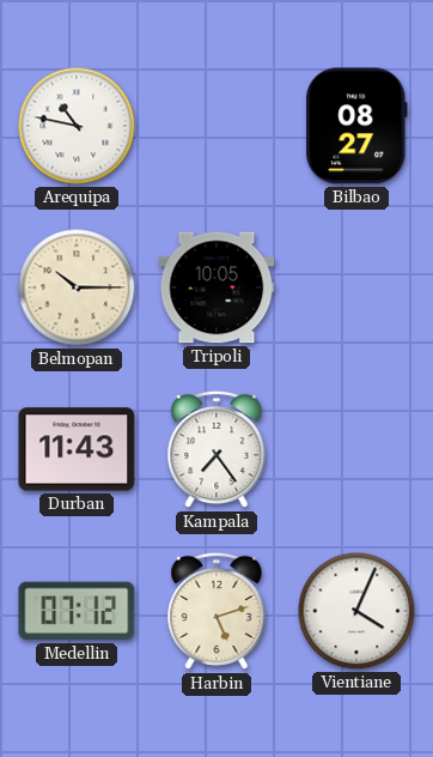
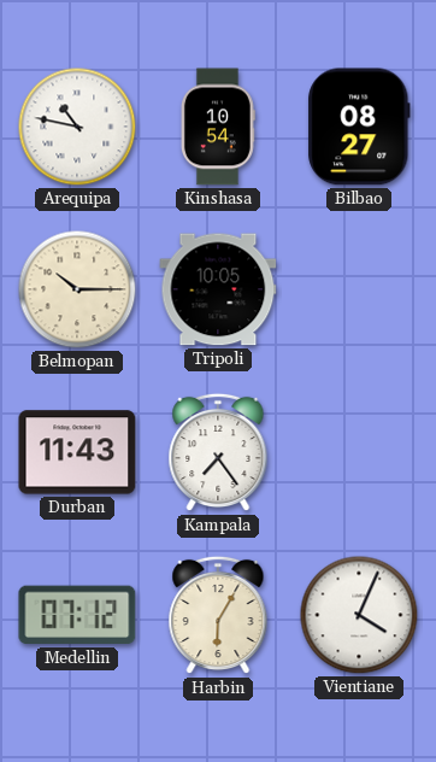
Kinshasa: none -> 10:54 (218, 127)
Harbin: 5:12 -> 6:05 (218, 615)
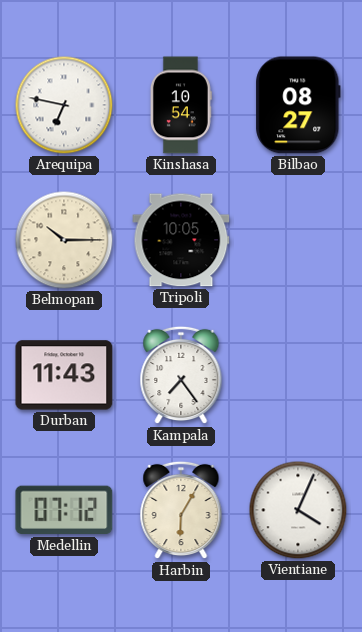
Arequipa: 10:47 -> 6:47 (64, 105)
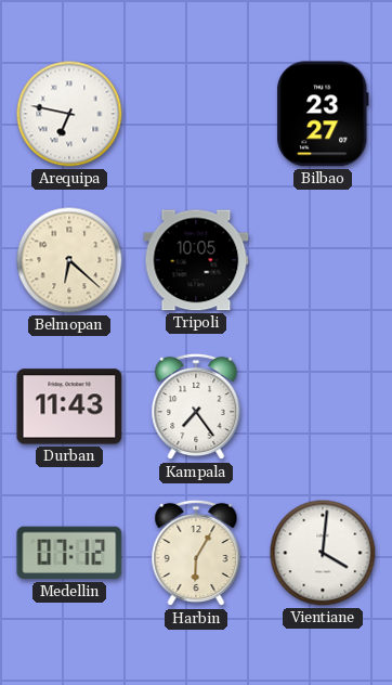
Kinshasa: 10:54 -> none (181, 105)
Bilbao: 08:27 -> 23:27 (323, 114)
Belmopan: 10:15 -> 6:22 (69, 260)
Vientiane: 4:04 -> 4:01 (323, 553)
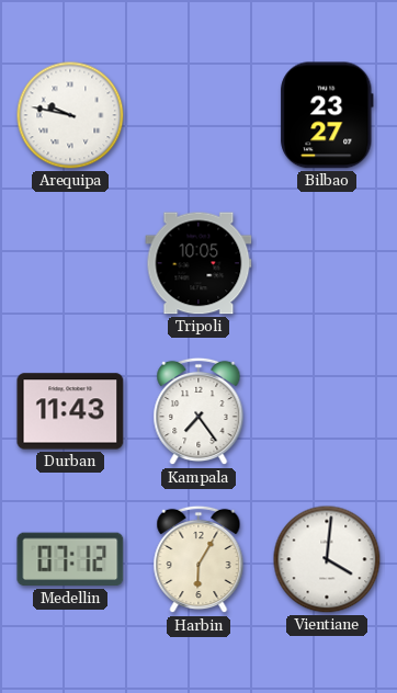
Arequipa: 6:47 -> 9:47 (70, 115)
Belmopan: 6:22 -> none (69, 260)
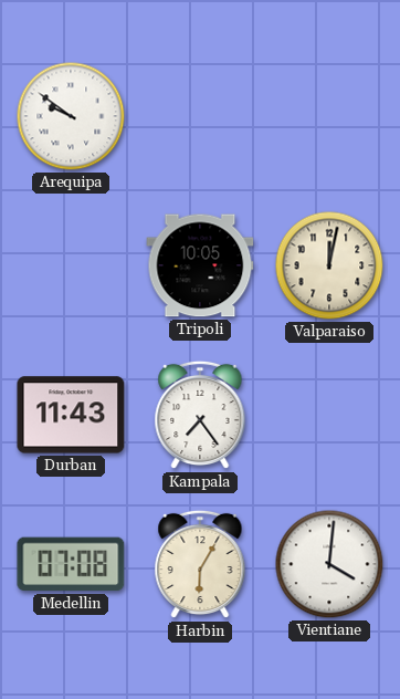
Arequipa: 9:47 -> 9:51 (71, 116)
Bilbao: 23:27 -> none (327, 115)
Valparaiso: none -> 12:02 (329, 265)
Medellin: 07:12 -> 07:08 (71, 564)
